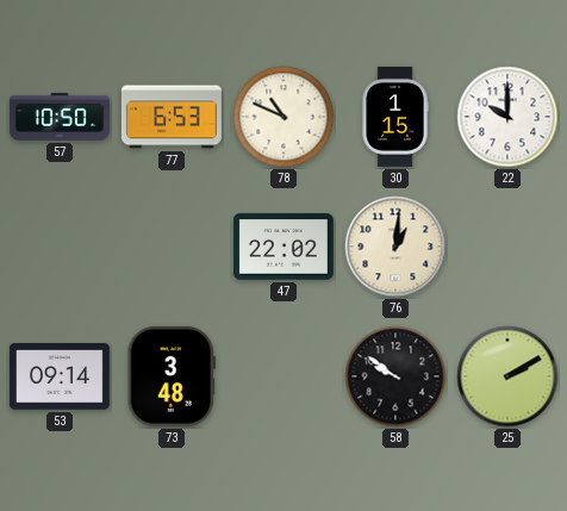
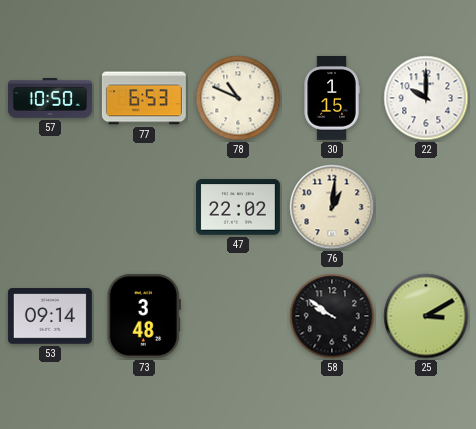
25: 2:10 -> 3:10 (426, 316)
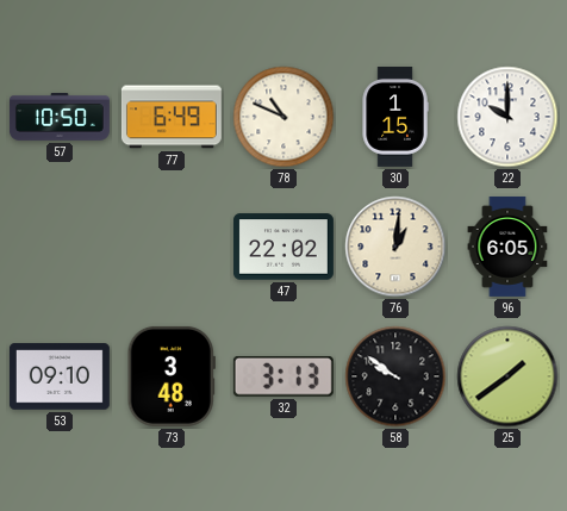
77: 6:53 -> 6:49 (172, 117)
96: none -> 6:05 (507, 247)
53: 09:14 -> 09:10 (60, 376)
32: none -> 3:13 (283, 376)
25: 3:10 -> 1:39 (507, 376)
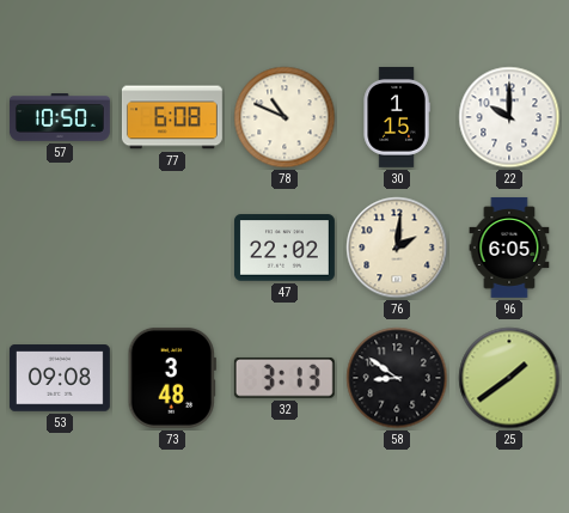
77: 6:49 -> 6:08 (172, 117)
76: 1:01 -> 2:01 (397, 248)
53: 09:10 -> 09:08 (60, 378)
58: 9:51 -> 8:51 (397, 378)
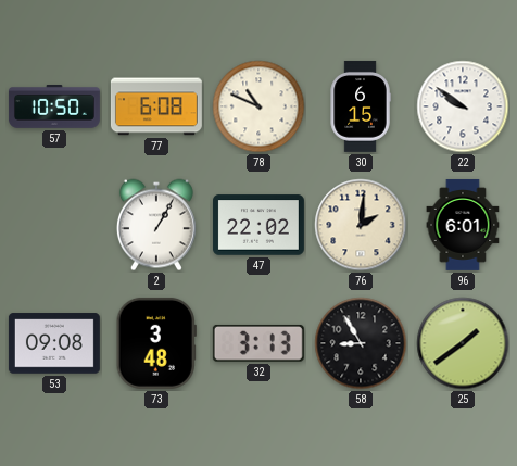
30: 1:15 -> 6:15 (361, 106)
22: 10:00 -> 9:51 (463, 106)
2: none -> 1:05 (156, 225)
96: 6:05 -> 6:01 (463, 225)
58: 8:51 -> 8:55 (361, 343)
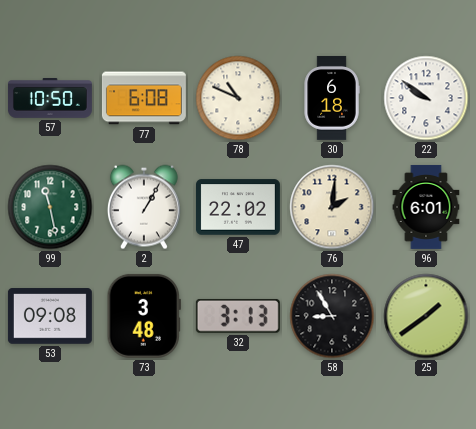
30: 6:15 -> 6:18 (332, 98)
99: none -> 11:28 (50, 207)
